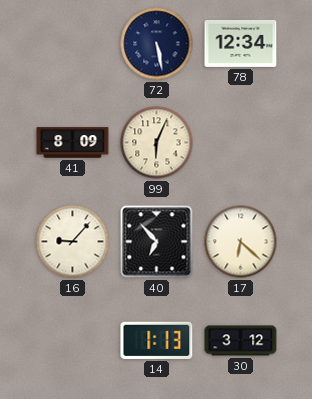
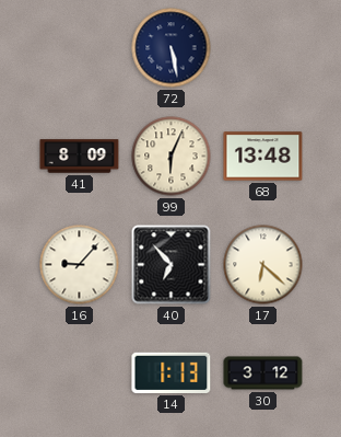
78: 12:34 -> none (241, 43)
68: none -> 13:48 (263, 157)
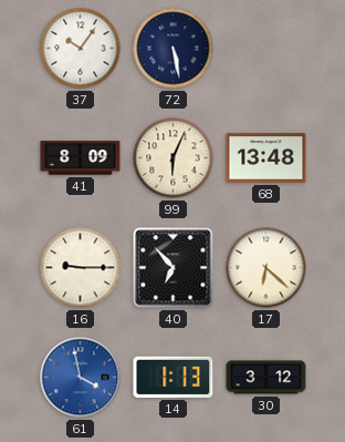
37: none -> 10:06 (81, 49)
16: 9:07 -> 9:15 (81, 268)
61: none -> 3:58 (81, 378)
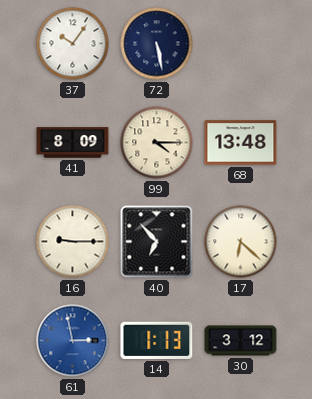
99: 6:04 -> 4:15 (157, 143)
61: 3:58 -> 2:58 (73, 341)
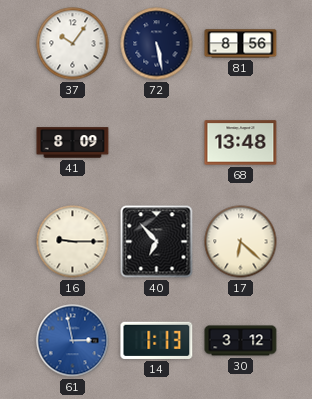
81: none -> 8:56 (241, 44)
99: 4:15 -> none (157, 143)
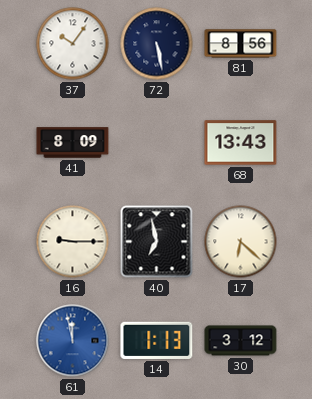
68: 13:48 -> 13:43 (241, 143)
40: 6:53 -> 6:58 (157, 242)
61: 2:58 -> 11:58 (73, 341)
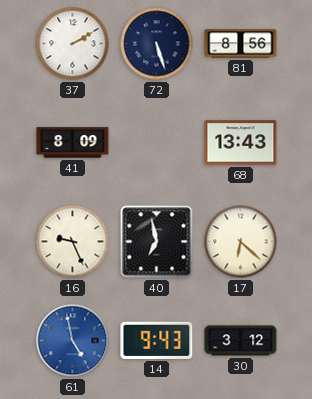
37: 10:06 -> 2:10 (73, 44)
72: 5:28 -> 5:27 (157, 44)
16: 9:15 -> 9:26 (73, 242)
61: 11:58 -> 4:58 (73, 341)
14: 1:13 -> 9:43 (157, 340)
